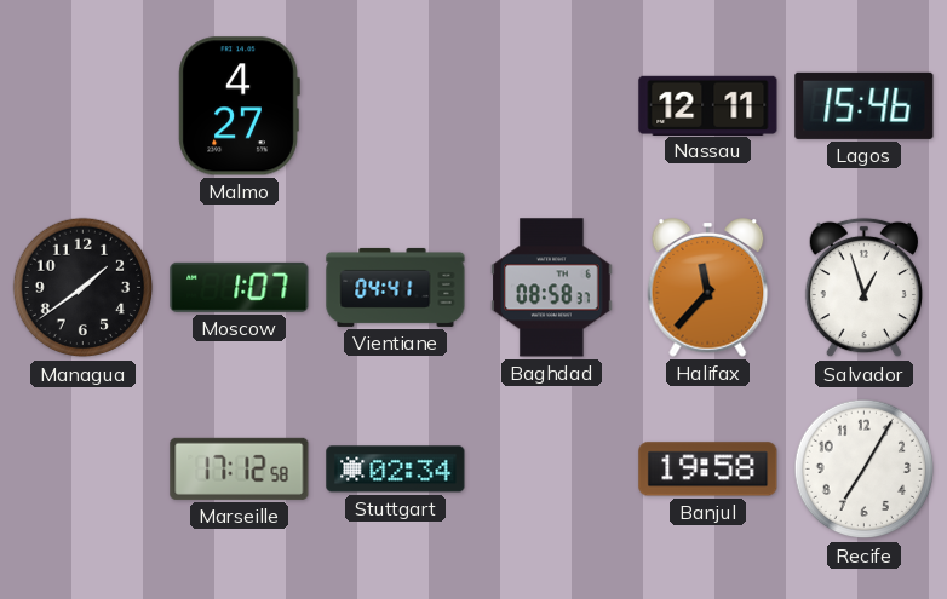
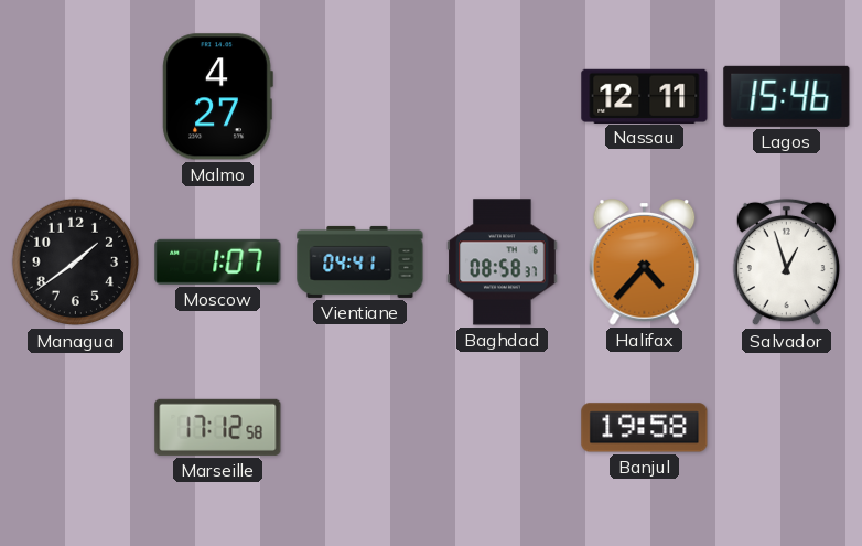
Halifax: 11:37 -> 4:37 (645, 263)
Stuttgart: 02:34 -> none (396, 470)
Recife: 7:05 -> none (865, 470)
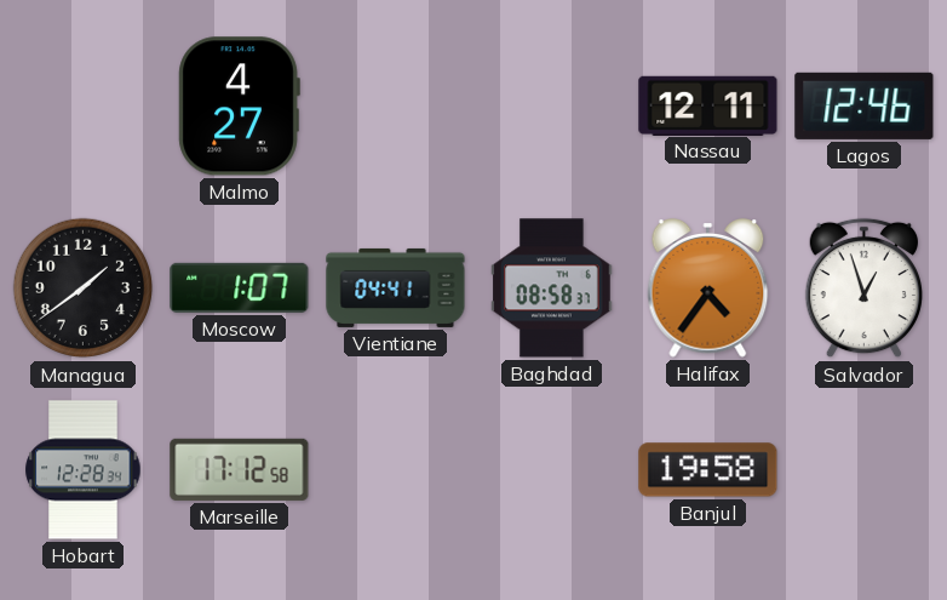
Lagos: 15:46 -> 12:46 (865, 105)
Halifax: 4:37 -> 4:36 (708, 288)
Hobart: none -> 12:28 (84, 470)
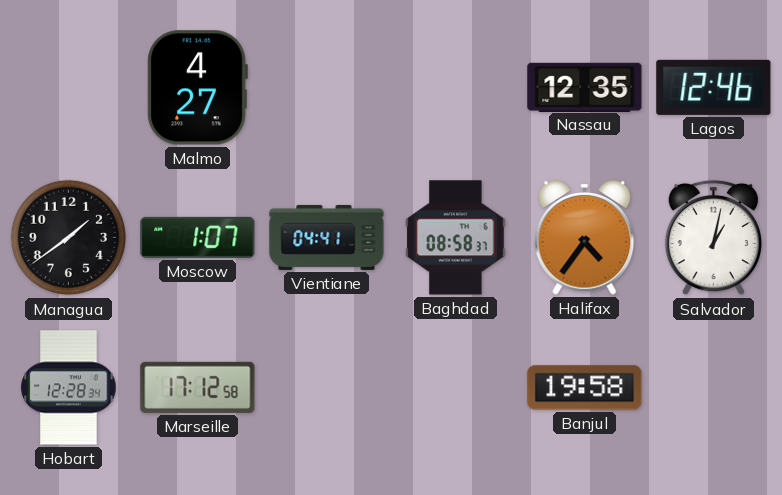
Nassau: 12:11 -> 12:35 (585, 87)
Salvador: 12:57 -> 1:02 (713, 238)
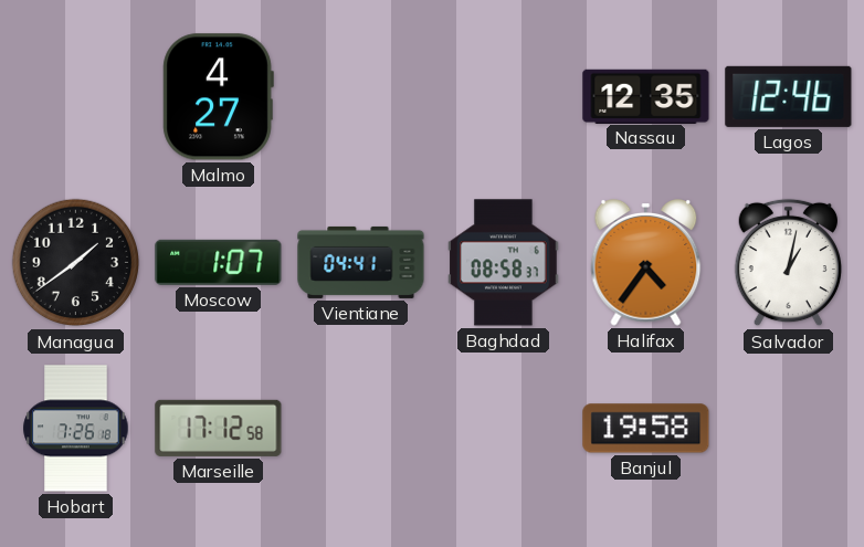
Hobart: 12:28 -> 7:26 (76, 429)
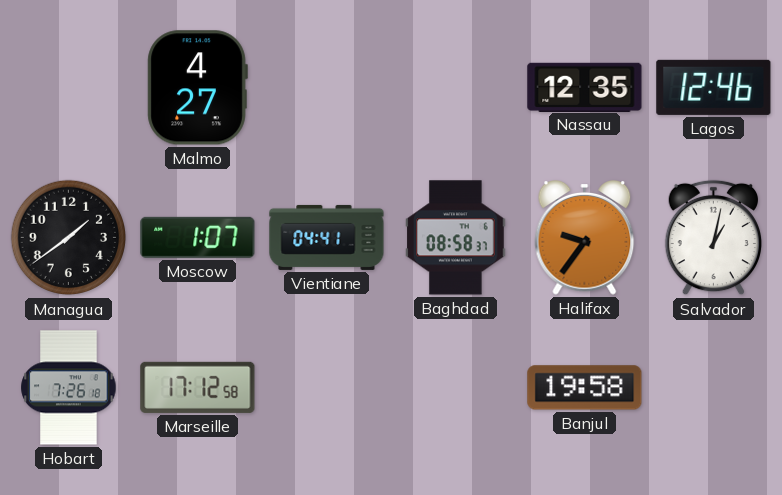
Halifax: 4:36 -> 9:36 (585, 238)
